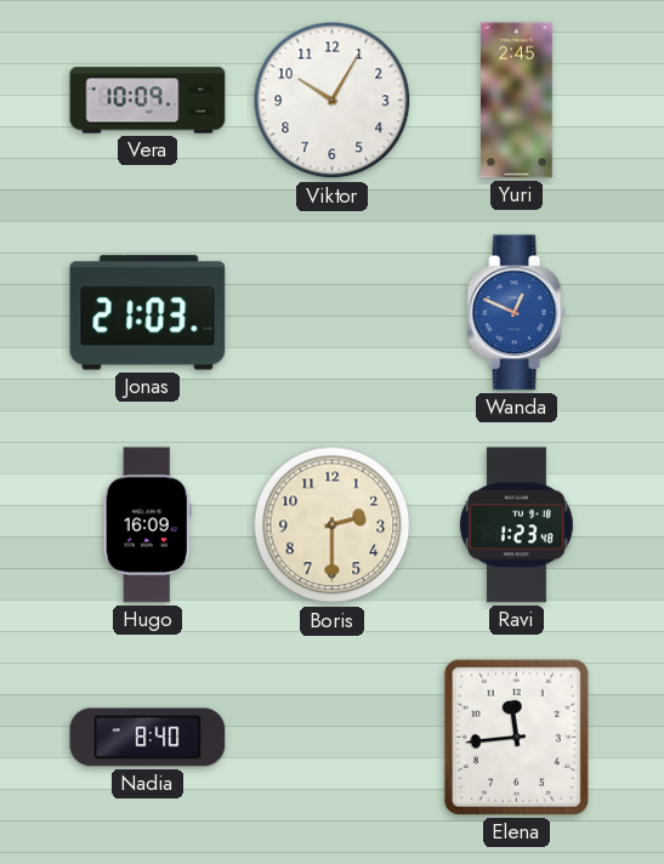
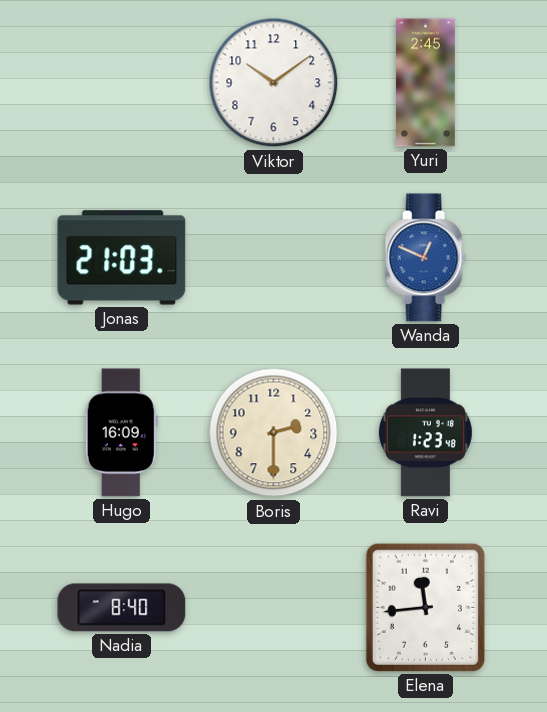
Vera: 10:09 -> none (148, 101)
Viktor: 10:05 -> 10:09 (274, 83)
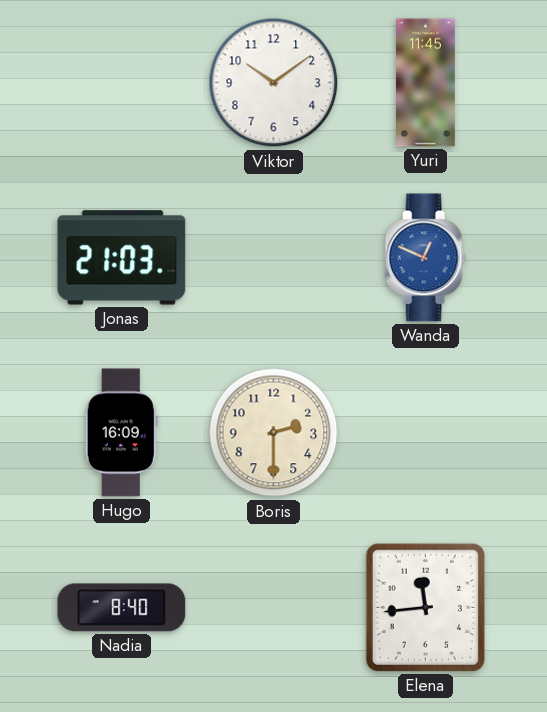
Yuri: 2:45 -> 11:45 (426, 83)
Ravi: 1:23 -> none (425, 433)
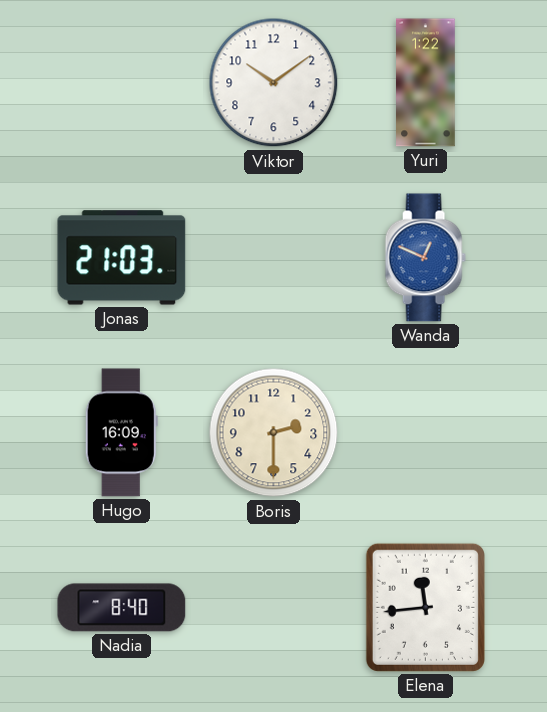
Yuri: 11:45 -> 1:22 (426, 83)
